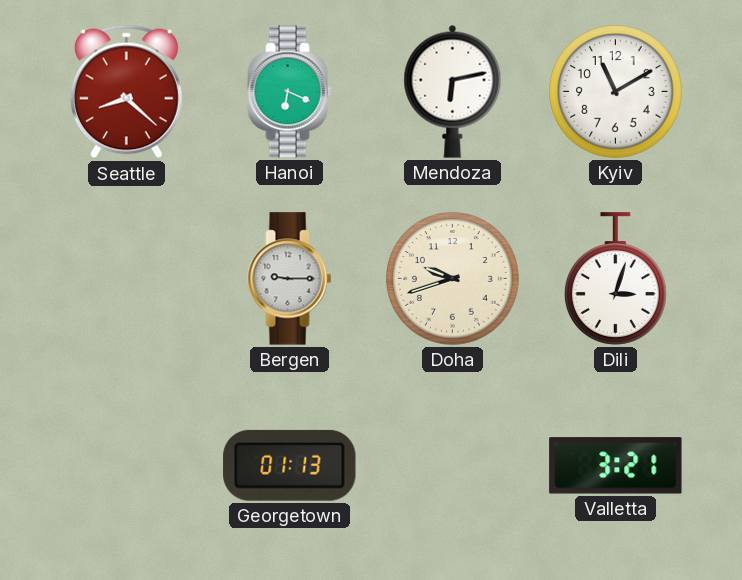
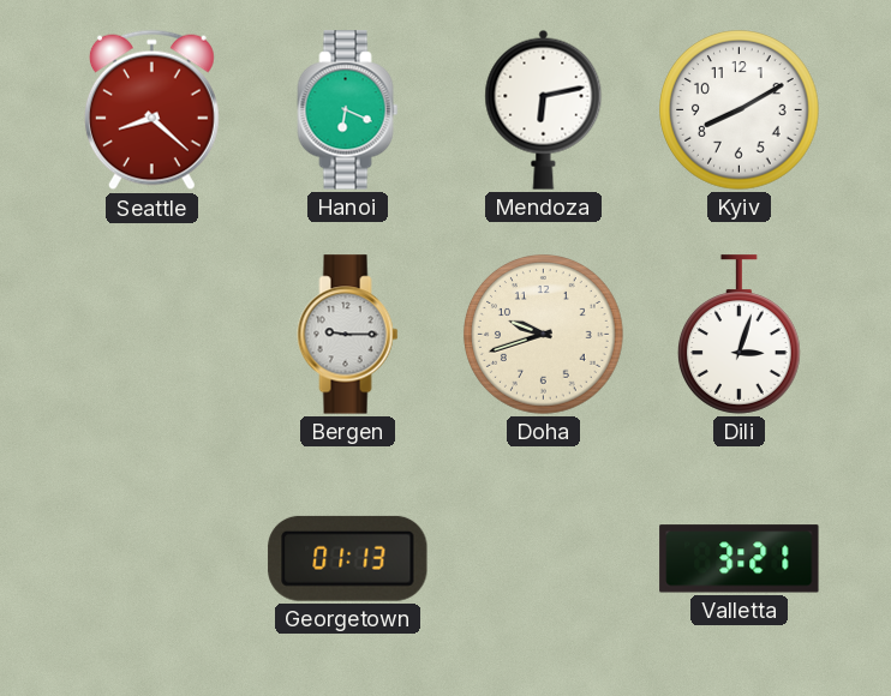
Kyiv: 11:10 -> 8:10 (740, 110)
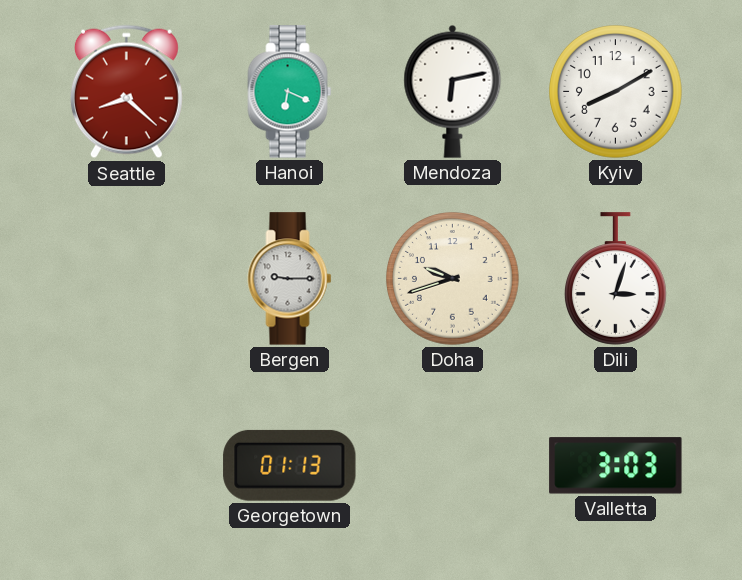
Valletta: 3:21 -> 3:03 (616, 466)
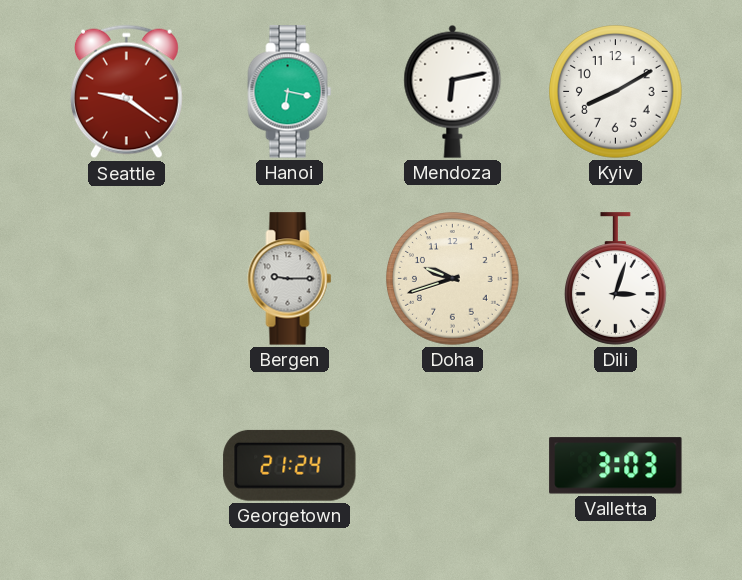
Seattle: 8:22 -> 9:21 (126, 92)
Hanoi: 6:19 -> 6:17 (290, 92)
Georgetown: 01:13 -> 21:24 (290, 465)
